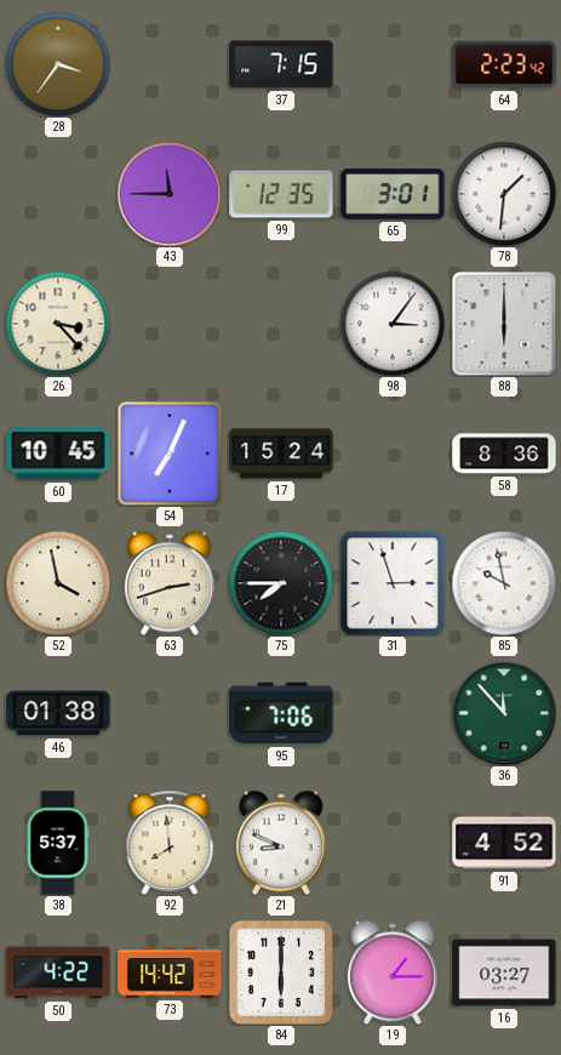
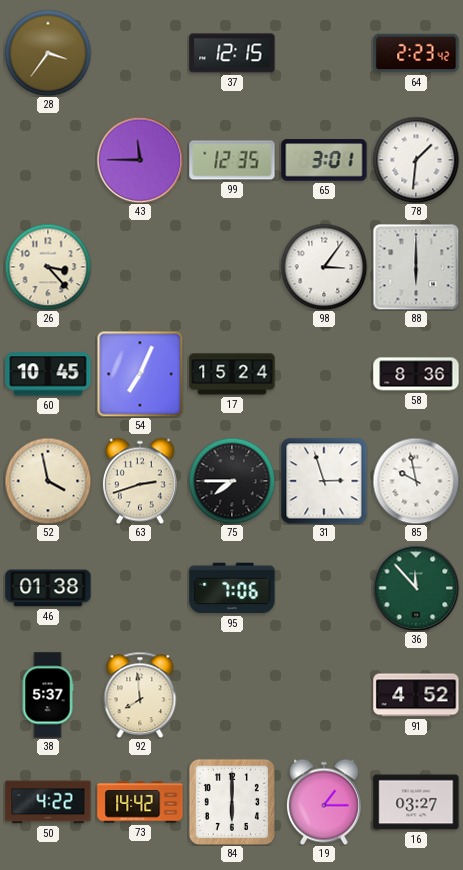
37: 7:15 -> 12:15 (232, 53)
21: 8:49 -> none (281, 843)
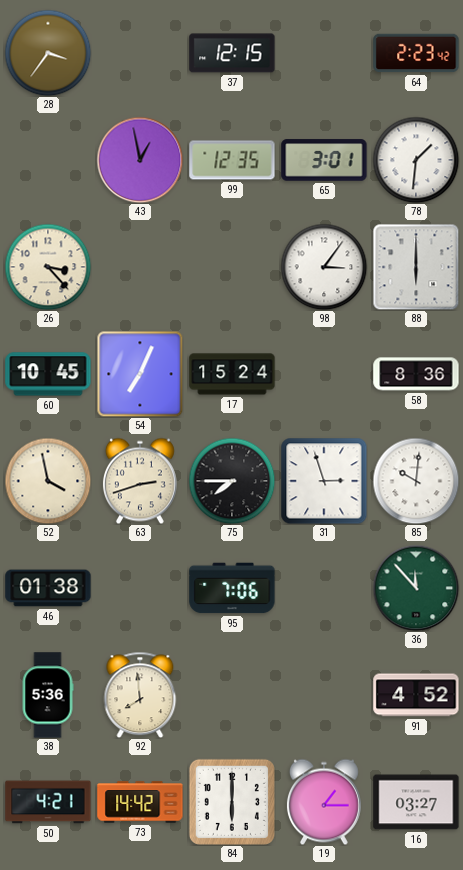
43: 11:45 -> 12:58 (140, 160)
85: 9:58 -> 10:01 (416, 481)
38: 5:37 -> 5:36 (48, 695)
50: 4:22 -> 4:21 (48, 802)
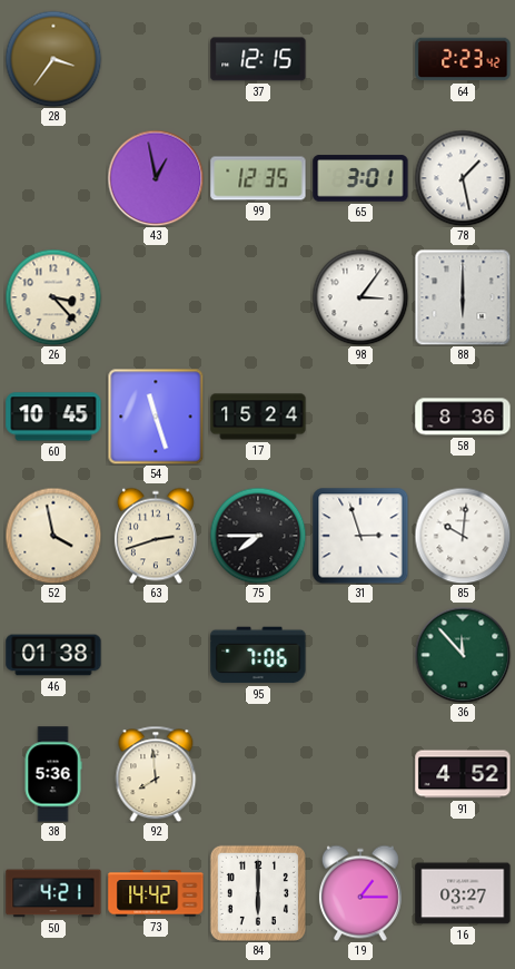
78: 1:31 -> 1:28 (463, 178)
54: 7:04 -> 11:27 (156, 417)
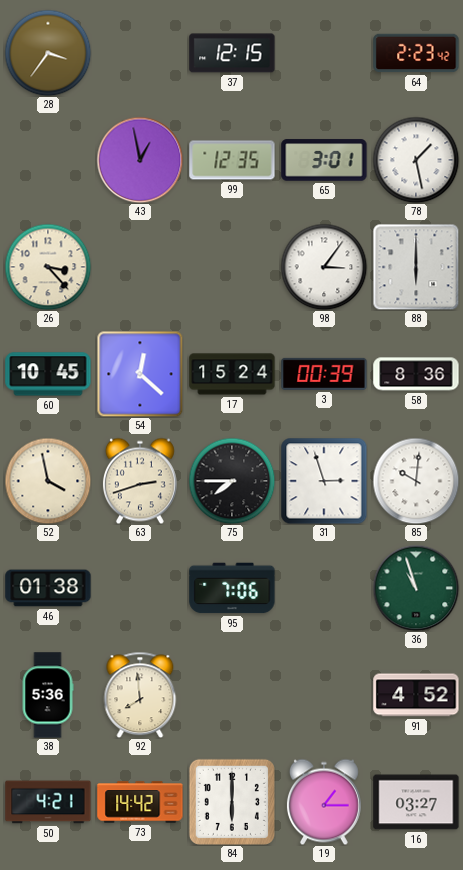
54: 11:27 -> 12:22 (140, 374)
3: none -> 00:39 (324, 374)
36: 11:53 -> 10:57 (416, 588)
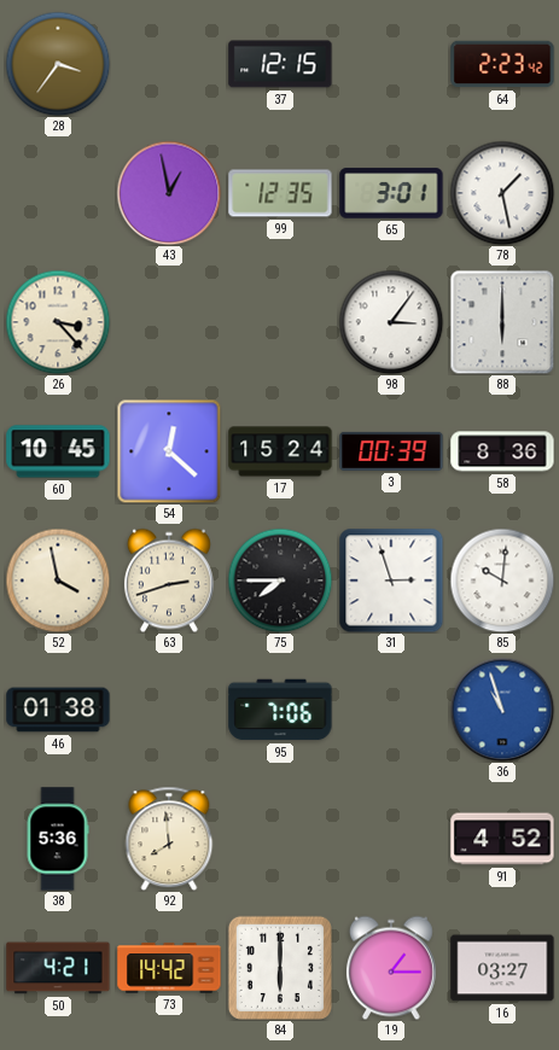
36 dial: green -> blue (502, 710)
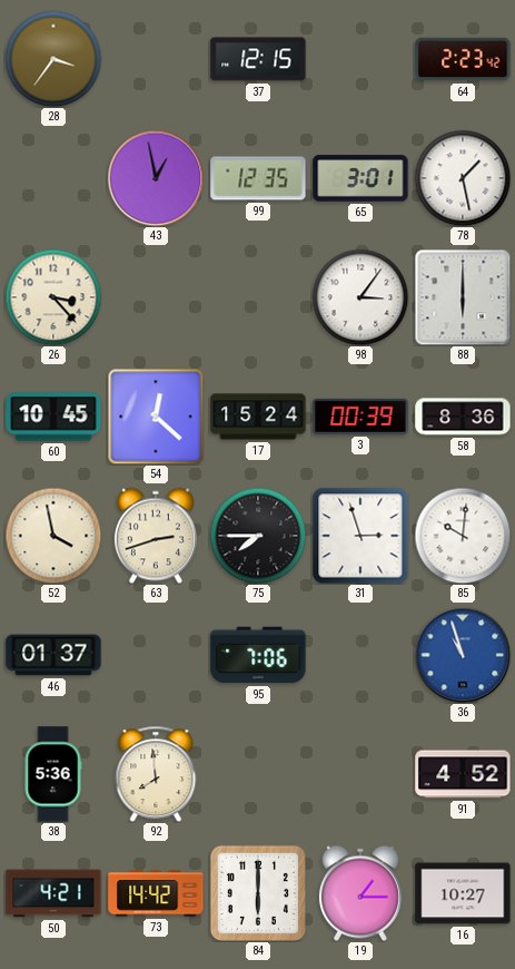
46: 01:38 -> 01:37 (53, 655)
16: 03:27 -> 10:27 (463, 893)
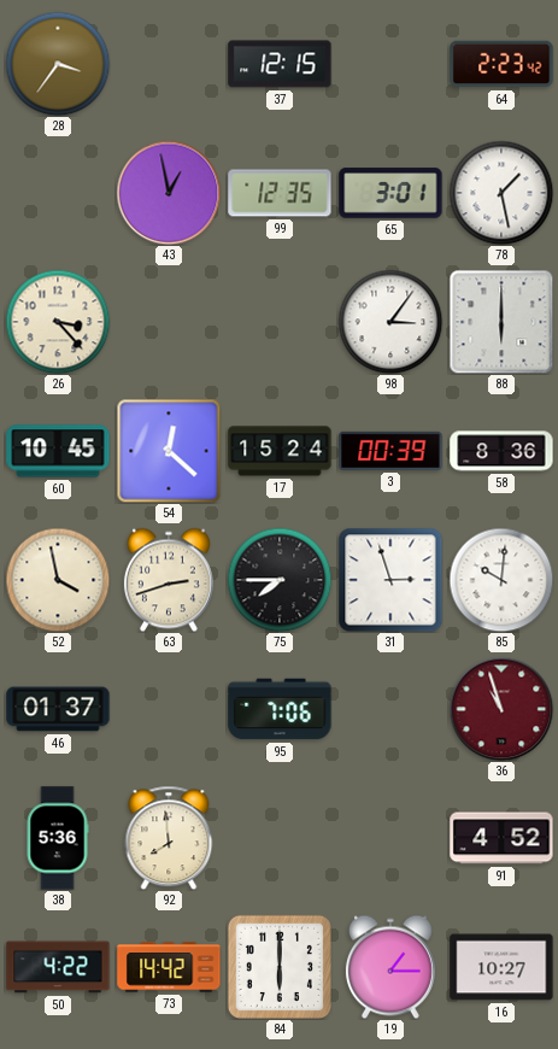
36 dial: blue -> burgundy (501, 709)
50: 4:21 -> 4:22 (58, 967)
